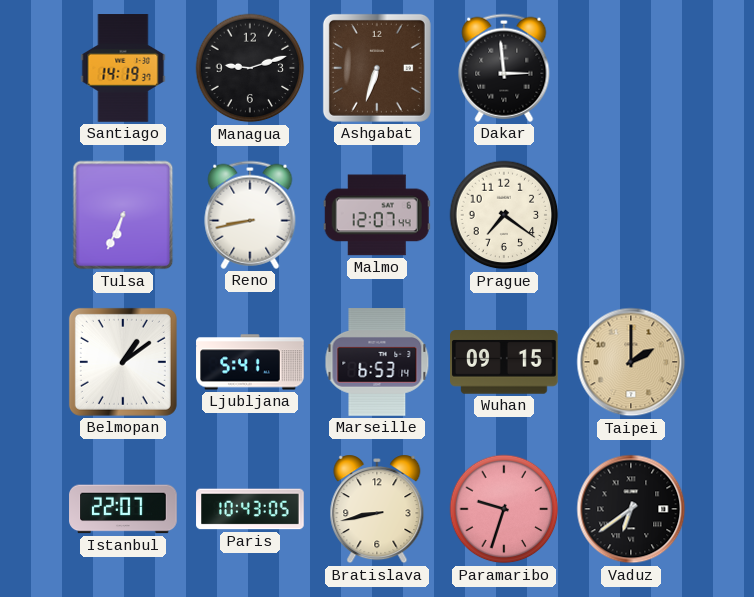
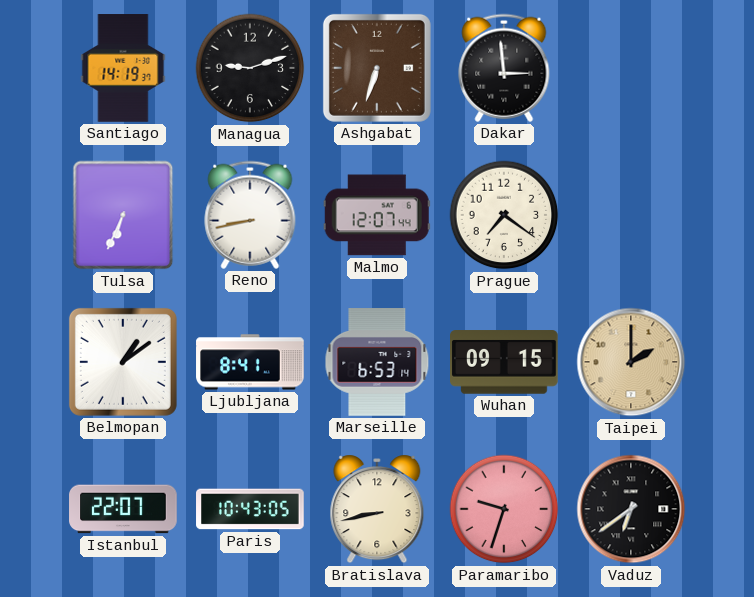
Ljubljana: 5:41 -> 8:41 (250, 362)
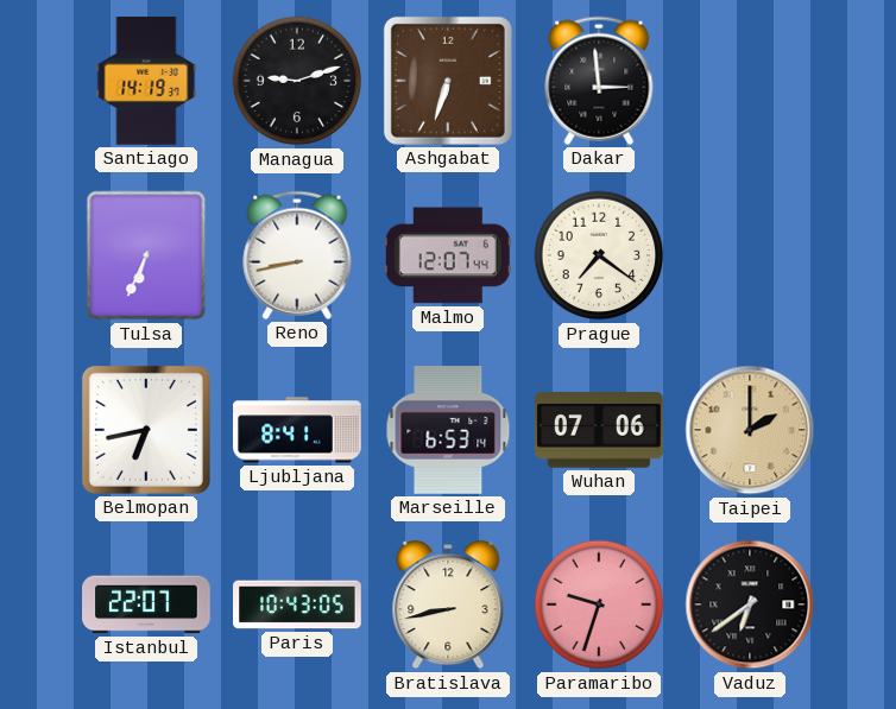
Belmopan: 1:09 -> 6:43 (146, 430)
Wuhan: 09:15 -> 07:06 (599, 430)
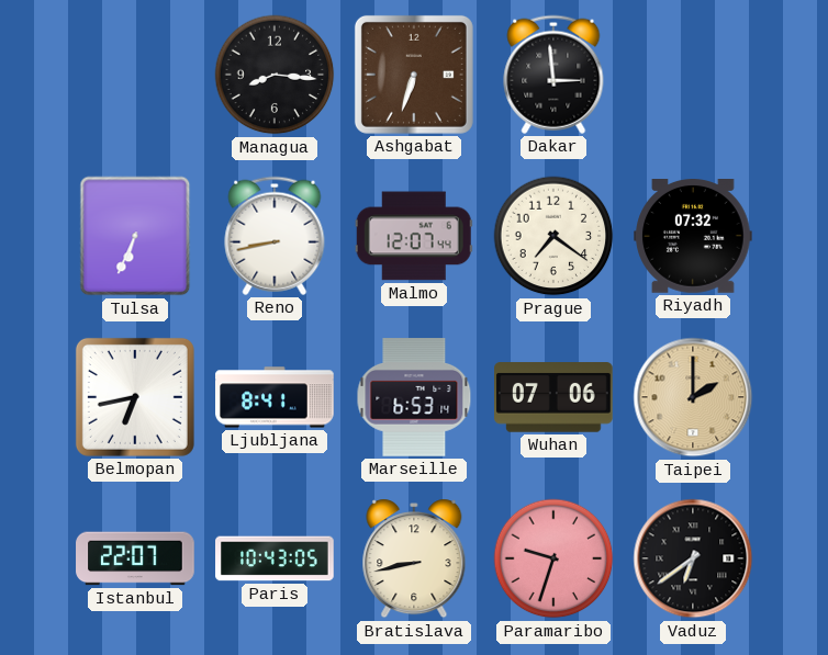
Santiago: 14:19 -> none (146, 81)
Managua: 9:12 -> 8:16 (275, 75)
Riyadh: none -> 07:32 (693, 237)
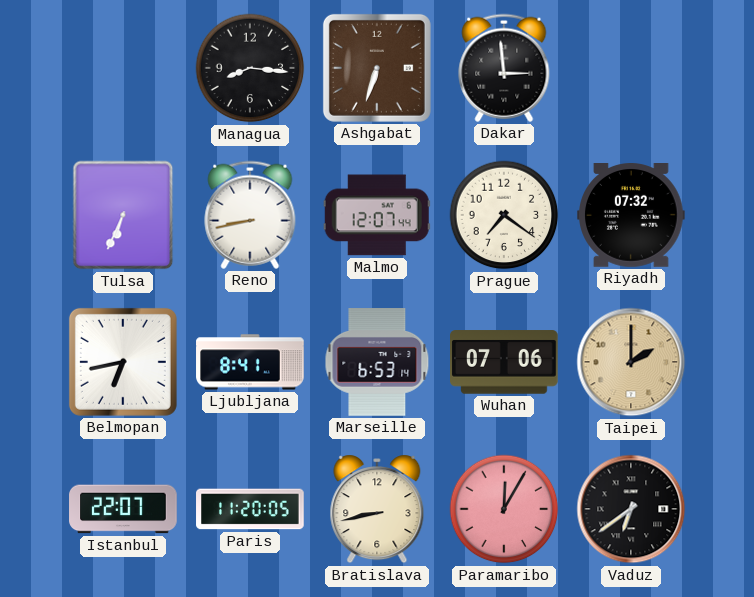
Paris: 10:43 -> 11:20 (250, 509)
Paramaribo: 9:33 -> 12:05 (504, 509)
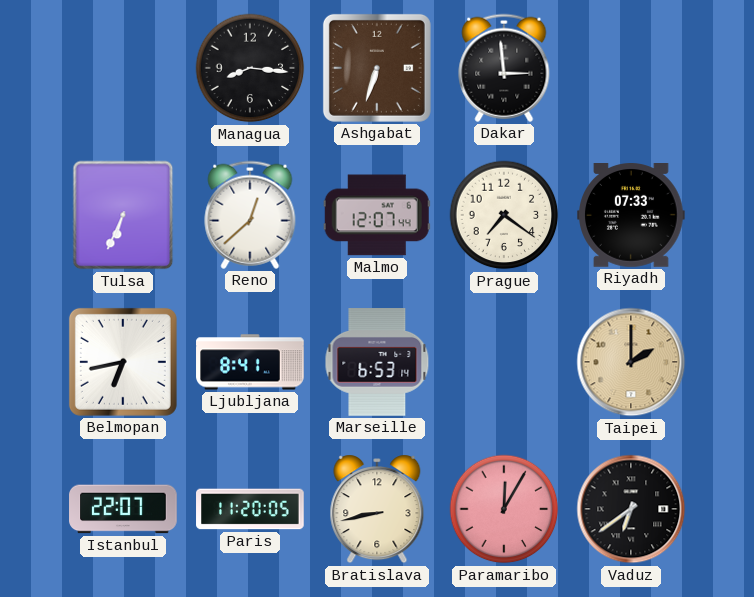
Reno: 8:43 -> 12:38 (250, 215)
Riyadh: 07:32 -> 07:33 (631, 216)
Wuhan: 07:06 -> none (504, 362)
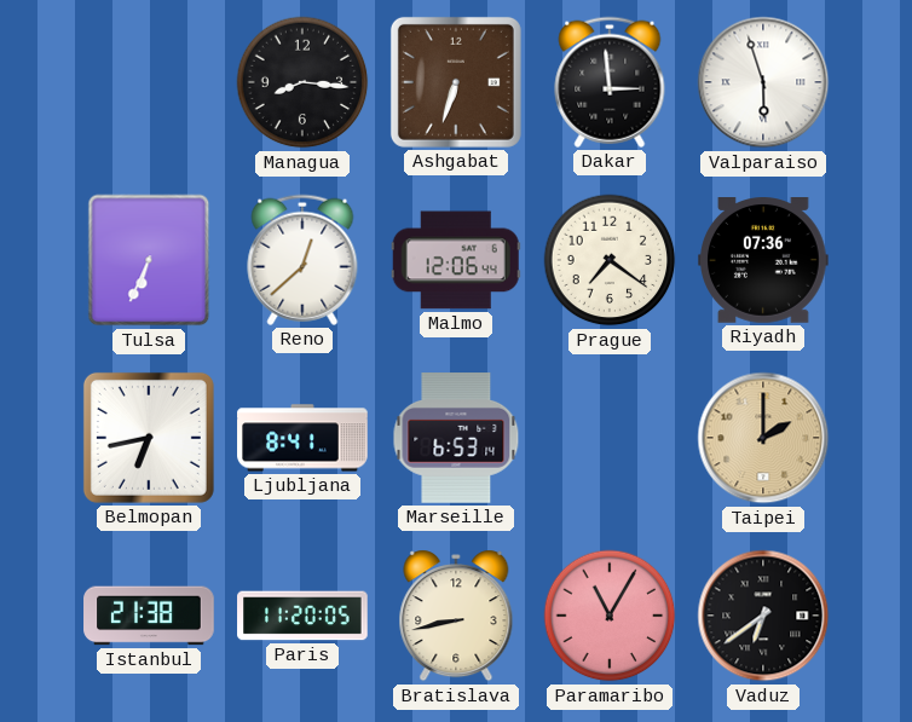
Valparaiso: none -> 5:57 (763, 82)
Malmo: 12:07 -> 12:06 (456, 260)
Riyadh: 07:33 -> 07:36 (763, 261)
Istanbul: 22:07 -> 21:38 (149, 616)
Paramaribo: 12:05 -> 11:05 (610, 616)
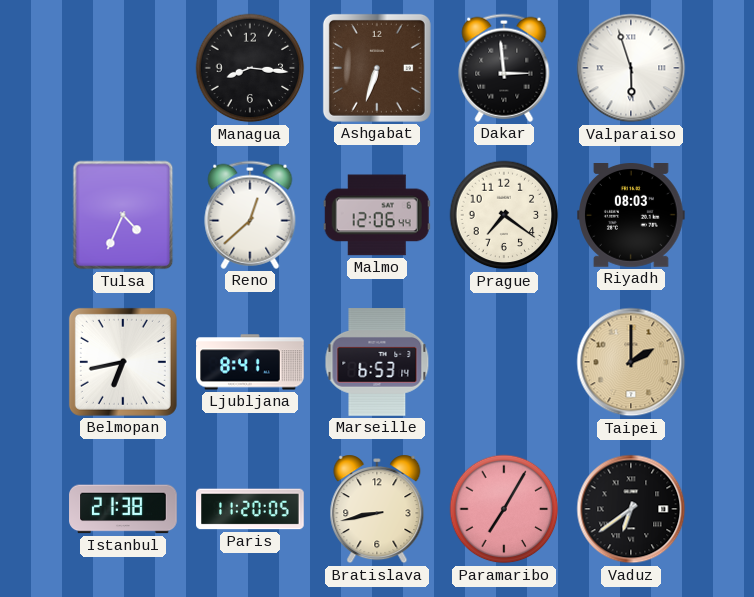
Tulsa: 6:34 -> 4:34 (123, 215)
Riyadh: 07:36 -> 08:03 (631, 216)
Paramaribo: 11:05 -> 7:05 (504, 509)
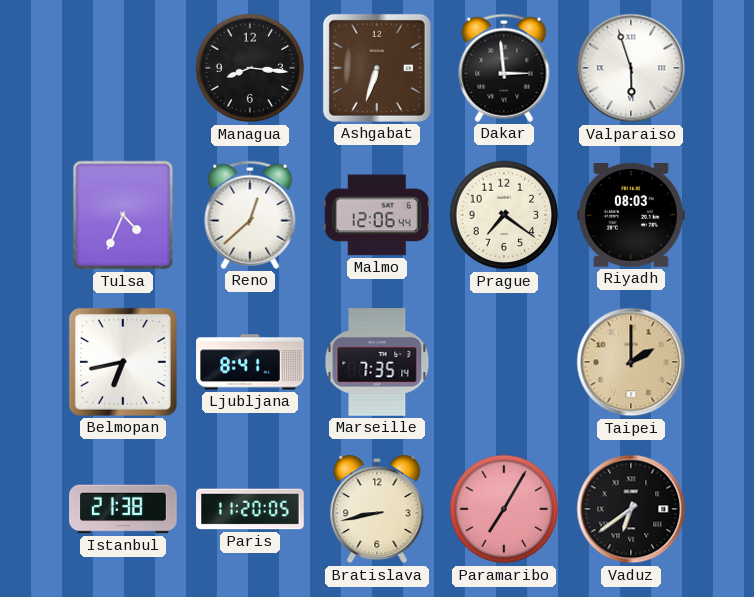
Marseille: 6:53 -> 7:35 (377, 363)
